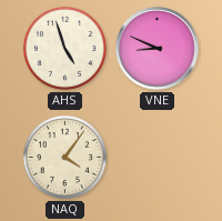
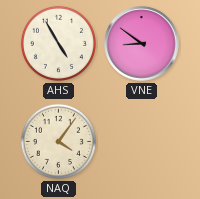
AHS: 4:57 -> 4:55 (58, 43)
VNE: 8:49 -> 8:51 (142, 44)
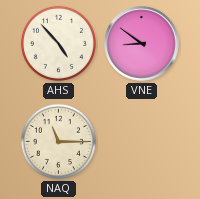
AHS: 4:55 -> 4:53 (58, 43)
NAQ: 4:06 -> 11:15 (58, 141)
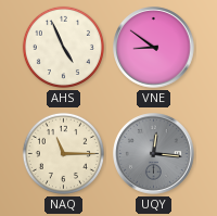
AHS: 4:53 -> 4:56 (63, 47)
UQY: none -> 12:16 (154, 154)
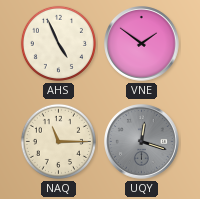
VNE: 8:51 -> 1:51 (142, 44)
UQY: 12:16 -> 12:18 (142, 142)
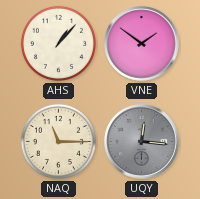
AHS: 4:56 -> 1:07 (58, 43)
UQY: 12:18 -> 12:16 (142, 142)
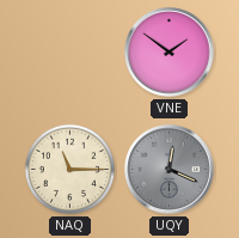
AHS: 1:07 -> none (58, 43)
UQY: 12:16 -> 12:19 (170, 170)
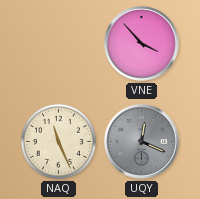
VNE: 1:51 -> 3:53 (142, 44)
NAQ: 11:15 -> 11:26 (58, 141)
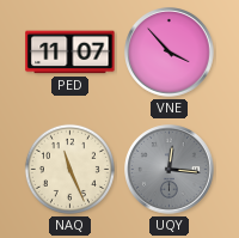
PED: none -> 11:07 (71, 53)
UQY: 12:19 -> 12:16 (170, 170)
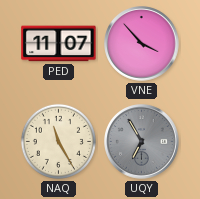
NAQ: 11:26 -> 11:25 (58, 141)
UQY: 12:16 -> 6:55 (142, 142)
